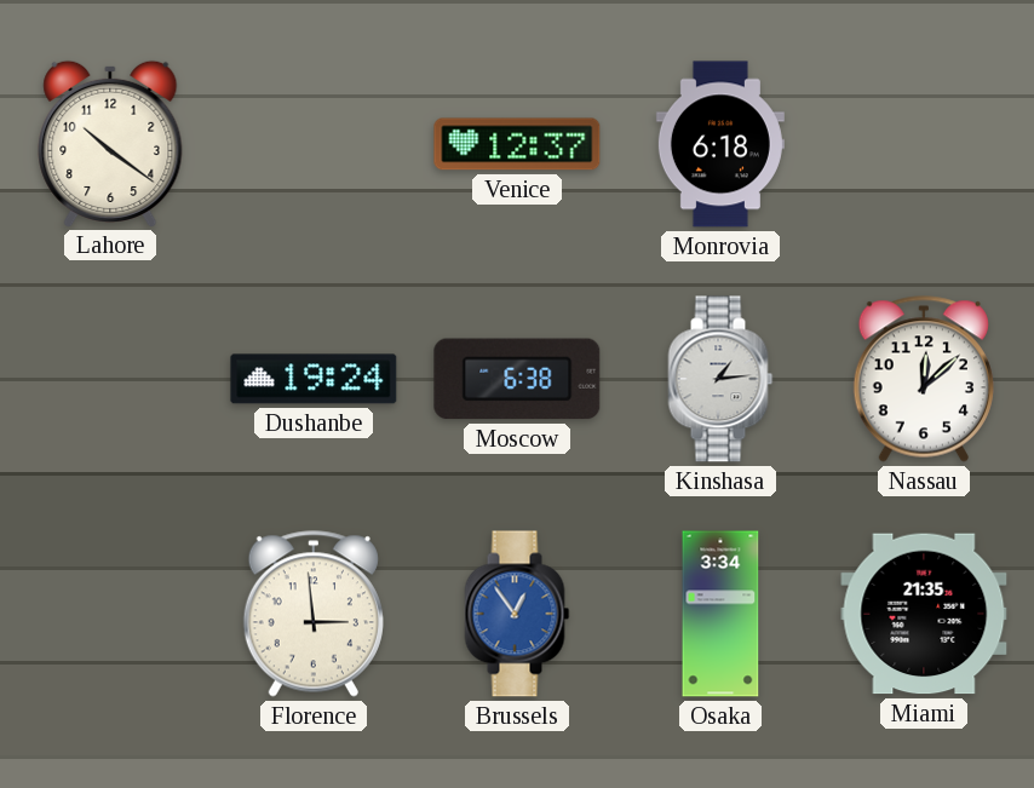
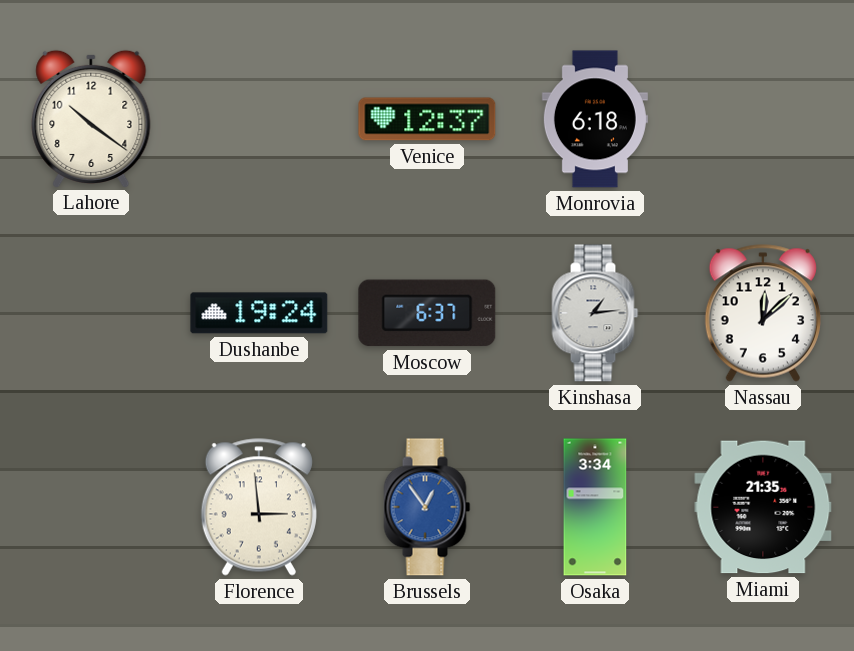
Moscow: 6:38 -> 6:37 (427, 313)
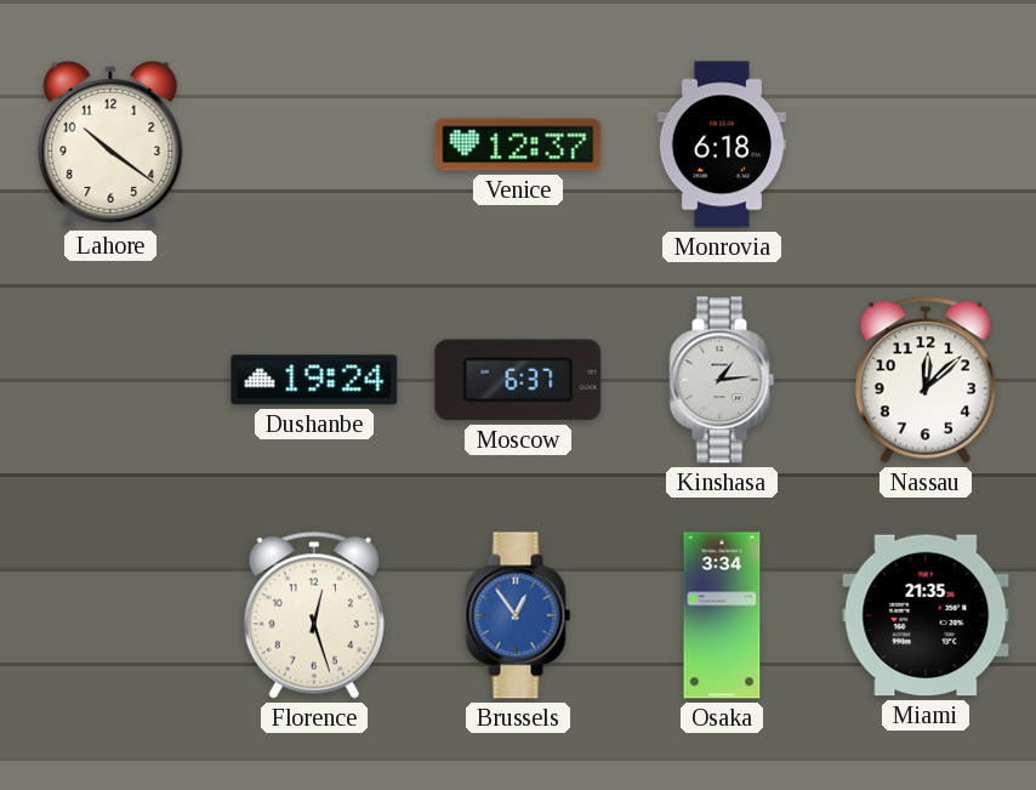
Florence: 2:59 -> 12:27 (314, 615)
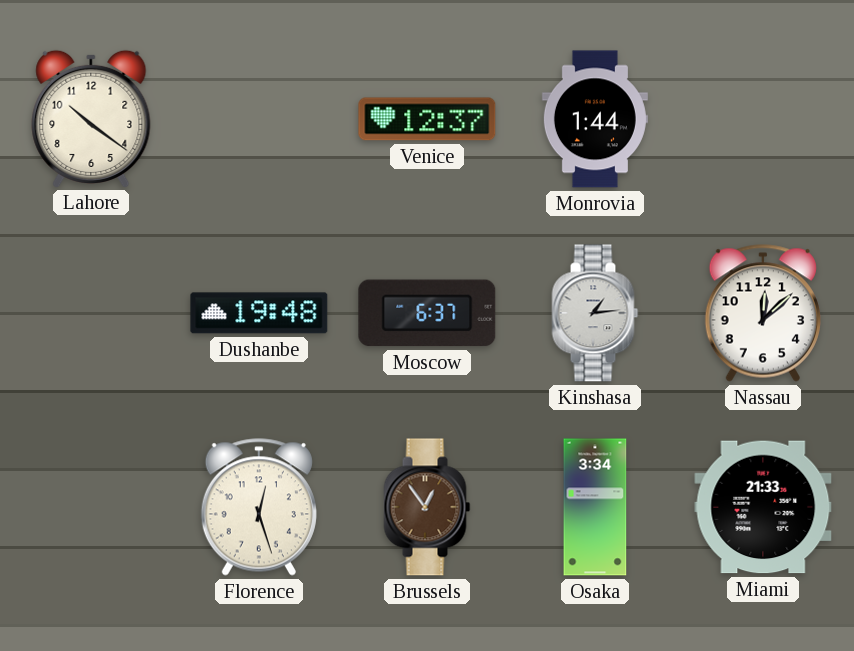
Monrovia: 6:18 -> 1:44 (595, 119)
Dushanbe: 19:24 -> 19:48 (259, 313)
Brussels dial: blue -> brown (427, 507)
Miami: 21:35 -> 21:33 (763, 507)
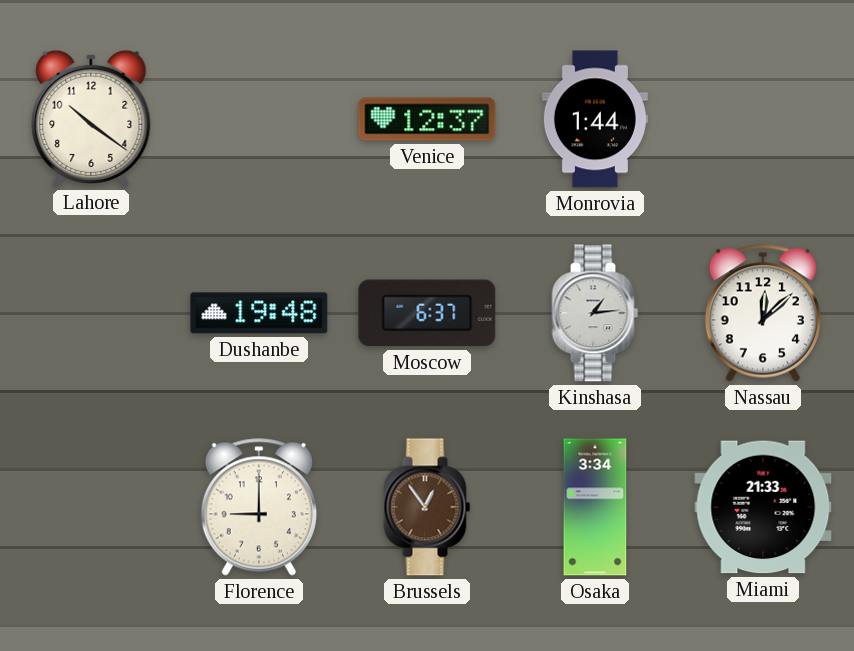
Florence: 12:27 -> 9:00 (259, 507)
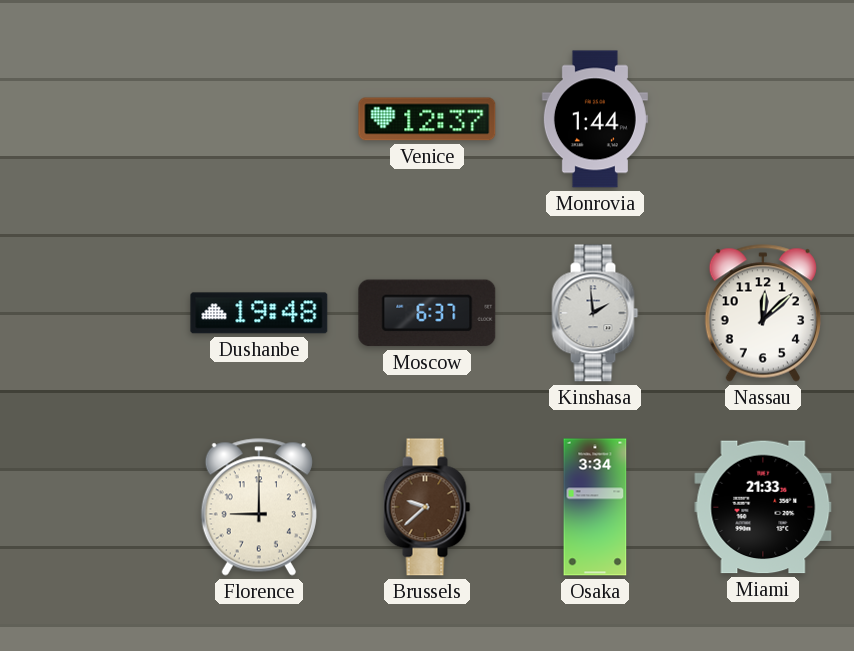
Lahore: 10:21 -> none (91, 118)
Kinshasa: 1:14 -> 1:59 (595, 313)
Brussels: 12:54 -> 9:38 (427, 507)
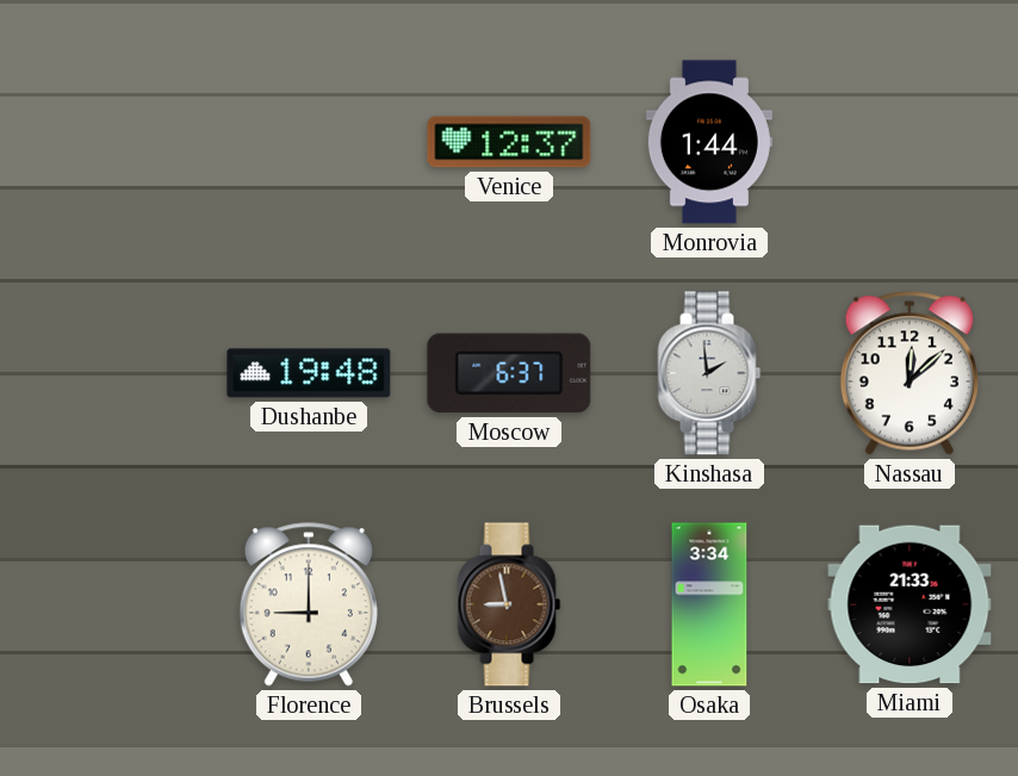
Brussels: 9:38 -> 8:58 (509, 604)
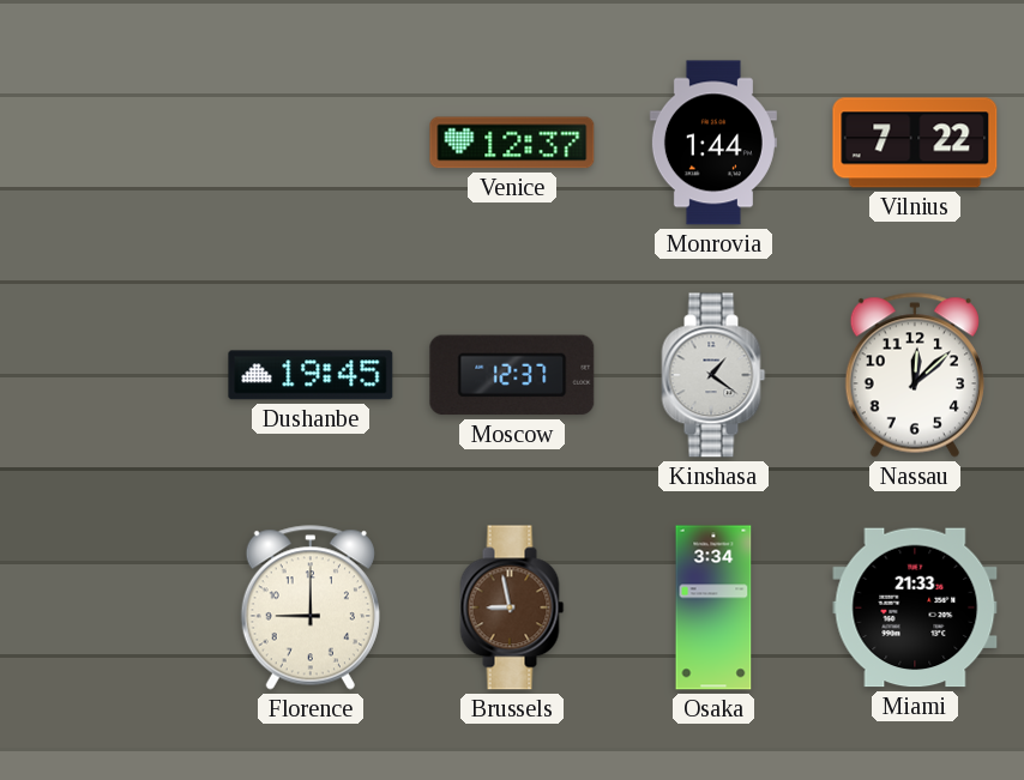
Vilnius: none -> 7:22 (915, 143)
Dushanbe: 19:48 -> 19:45 (311, 375)
Moscow: 6:37 -> 12:37 (512, 375)
Kinshasa: 1:59 -> 1:21 (713, 375)
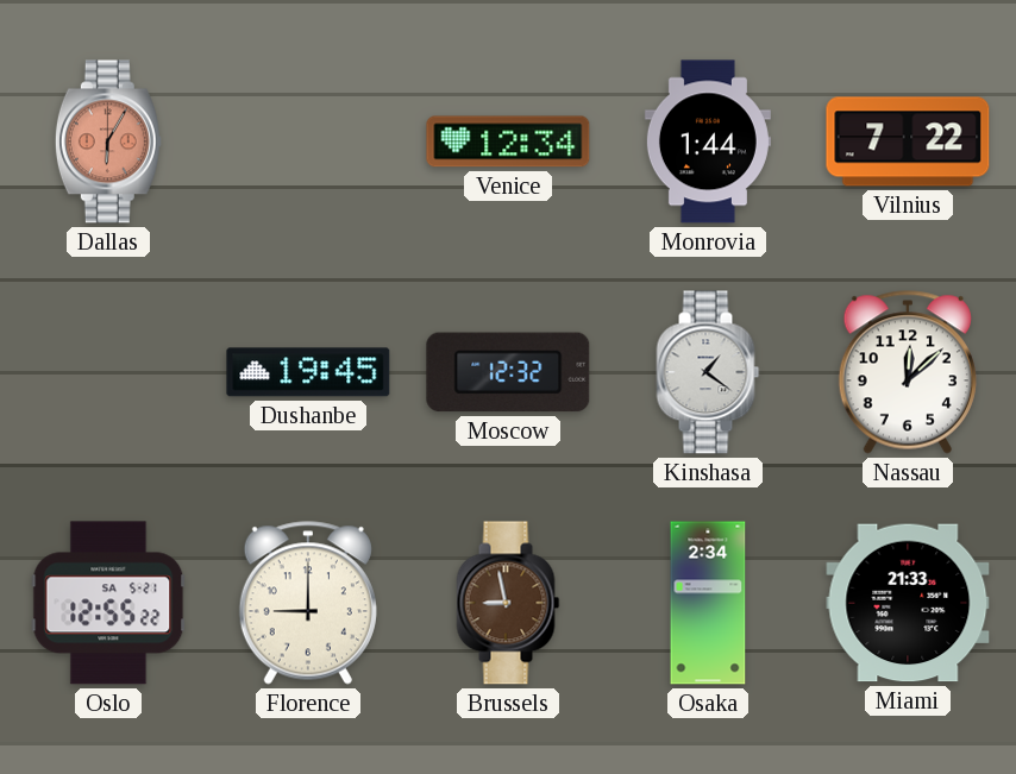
Dallas: none -> 6:05 (108, 141)
Venice: 12:37 -> 12:34 (508, 141)
Moscow: 12:37 -> 12:32 (508, 372)
Oslo: none -> 12:55 (108, 603)
Osaka: 3:34 -> 2:34 (708, 603)
